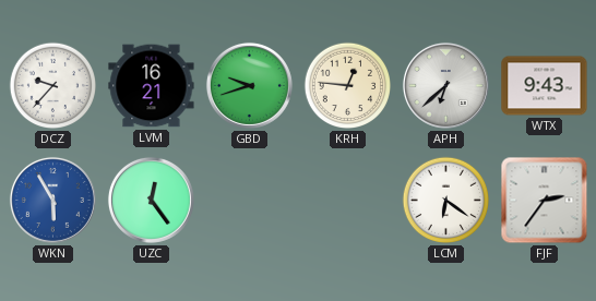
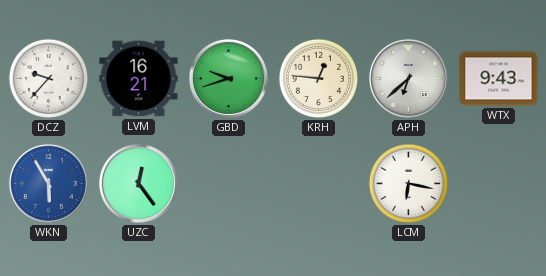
LCM: 6:21 -> 6:17 (409, 184)
FJF: 2:36 -> none (545, 201)
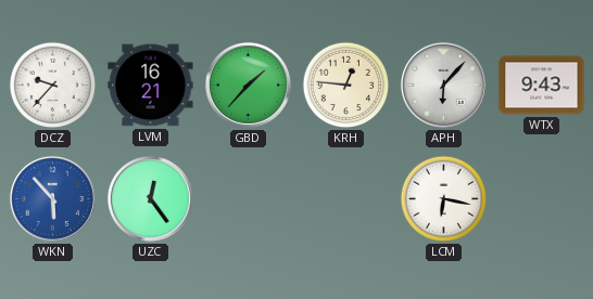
GBD: 9:42 -> 1:37 (248, 84)
APH: 6:38 -> 6:07 (443, 84)
WKN: 5:55 -> 5:53 (52, 198)
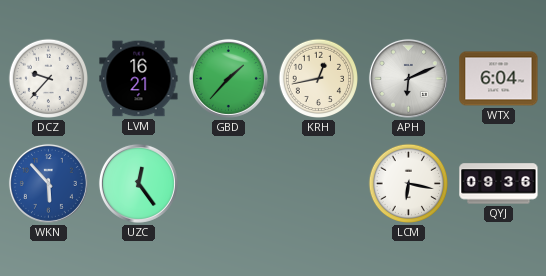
KRH: 12:46 -> 12:43 (319, 79)
APH: 6:07 -> 6:11 (408, 78)
WTX: 9:43 -> 6:04 (499, 79)
QYJ: none -> 09:36 (499, 184)
